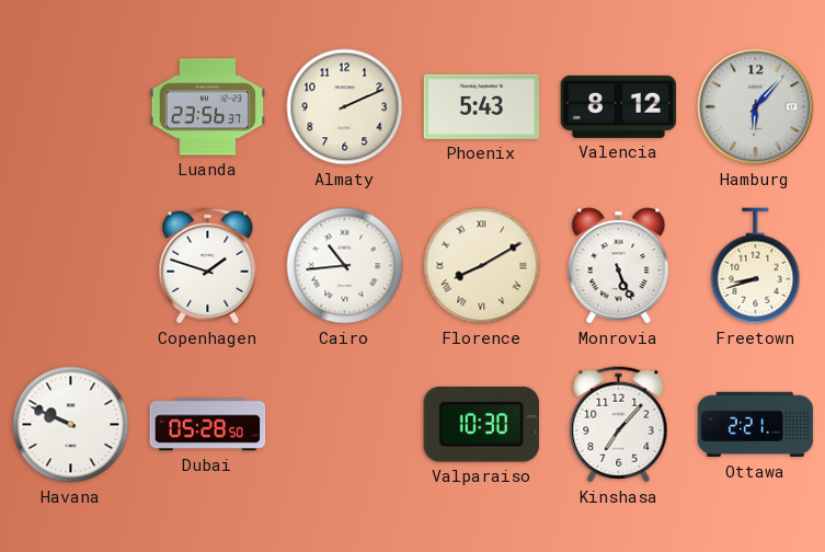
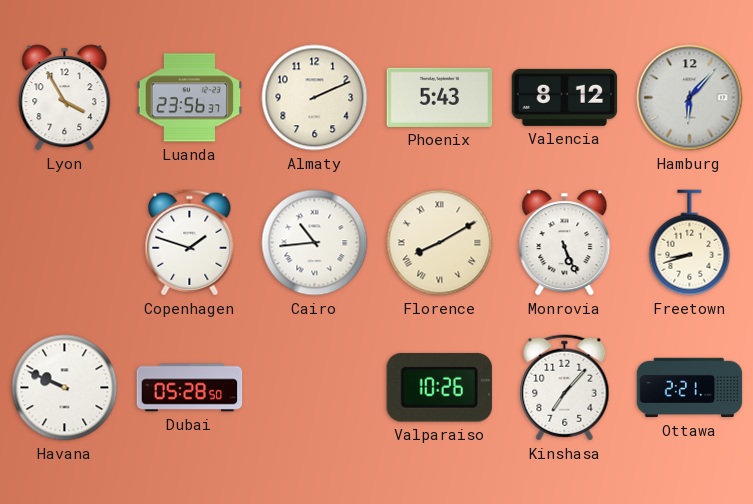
Lyon: none -> 3:55 (65, 98)
Valparaiso: 10:30 -> 10:26 (439, 387)
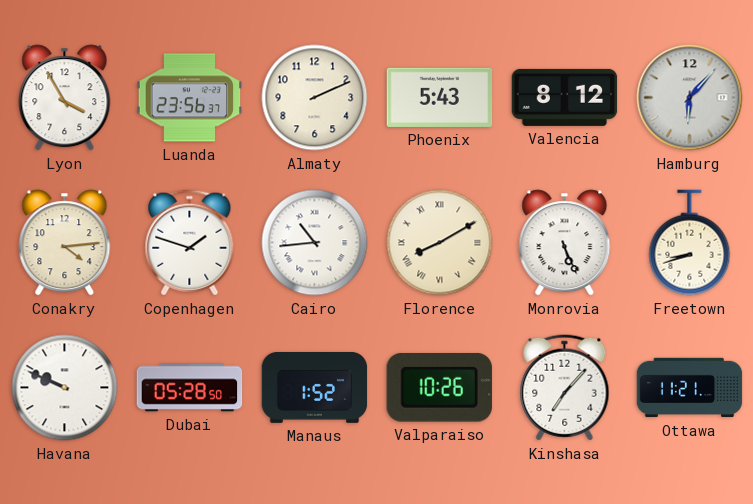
Conakry: none -> 4:14 (65, 243)
Manaus: none -> 1:52 (315, 387)
Ottawa: 2:21 -> 11:21 (690, 388)
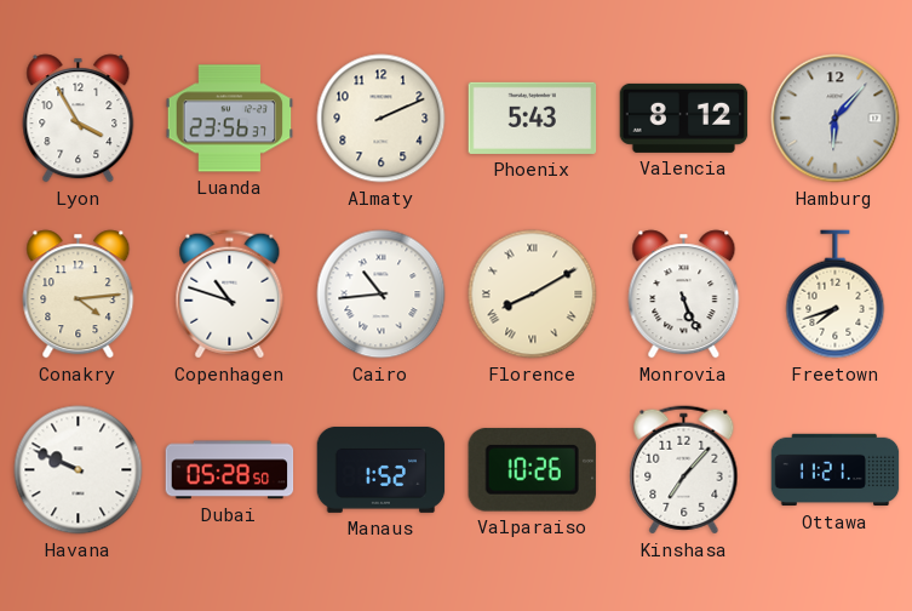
Copenhagen: 1:48 -> 10:48 (230, 295)
Freetown: 8:42 -> 7:42 (836, 295)
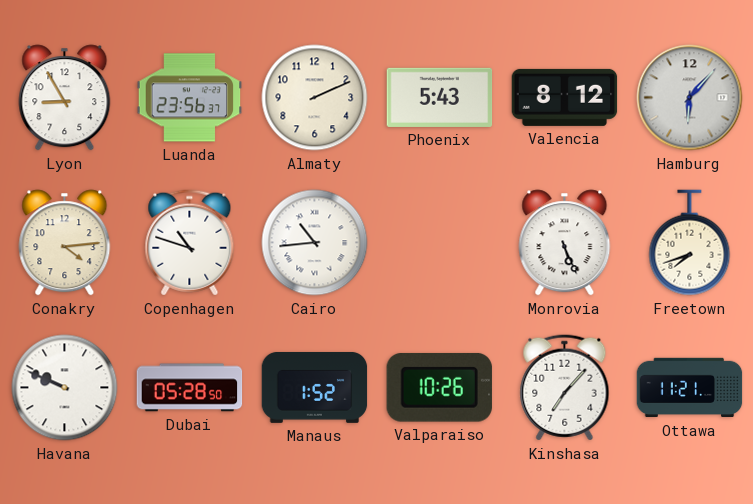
Lyon: 3:55 -> 8:55 (65, 98)
Florence: 8:10 -> none (533, 295)
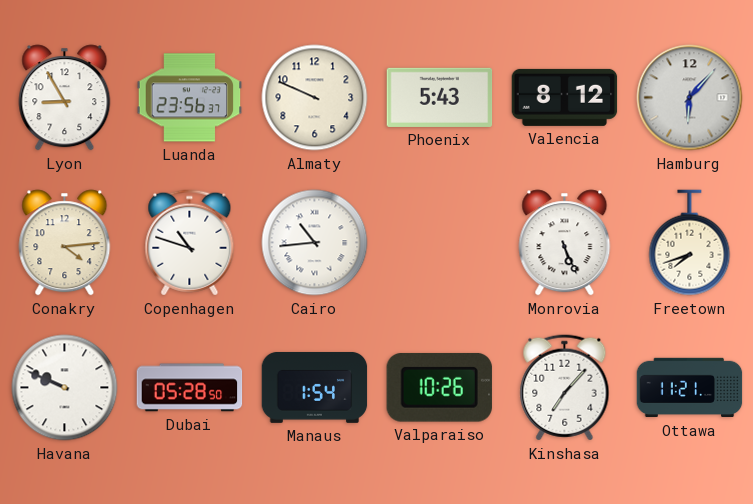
Almaty: 2:11 -> 9:49 (315, 98)
Manaus: 1:52 -> 1:54 (315, 387)
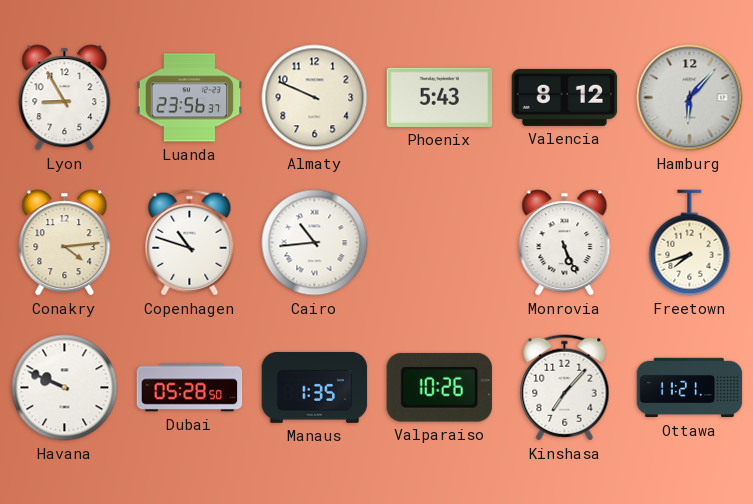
Manaus: 1:54 -> 1:35 (315, 387)
